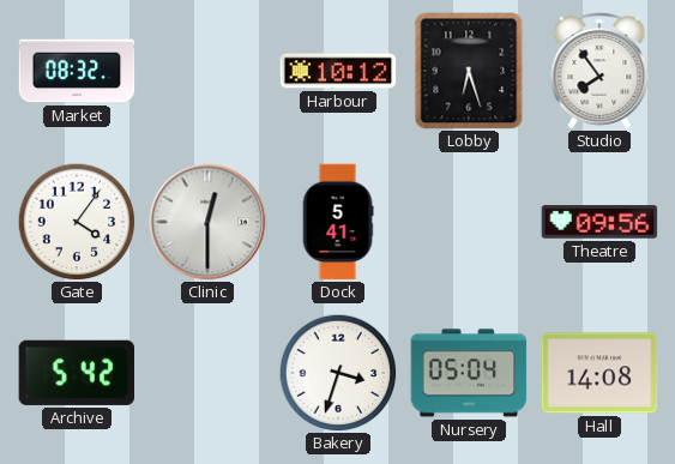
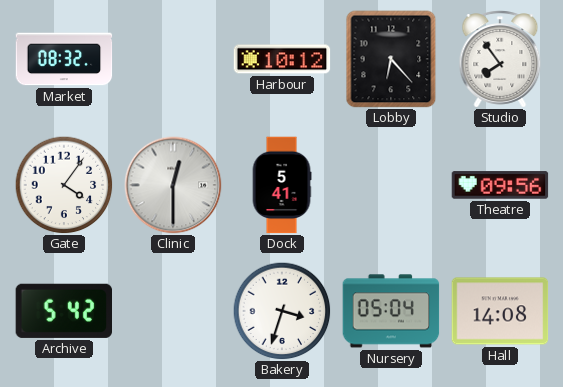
Lobby: 6:27 -> 6:23 (391, 59)
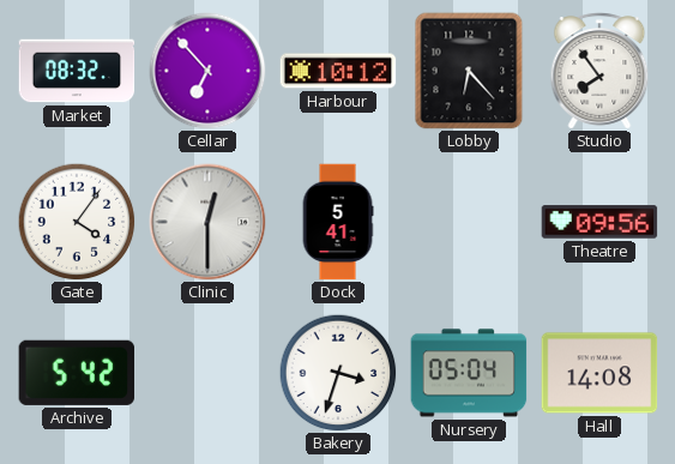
Cellar: none -> 6:53 (207, 71)
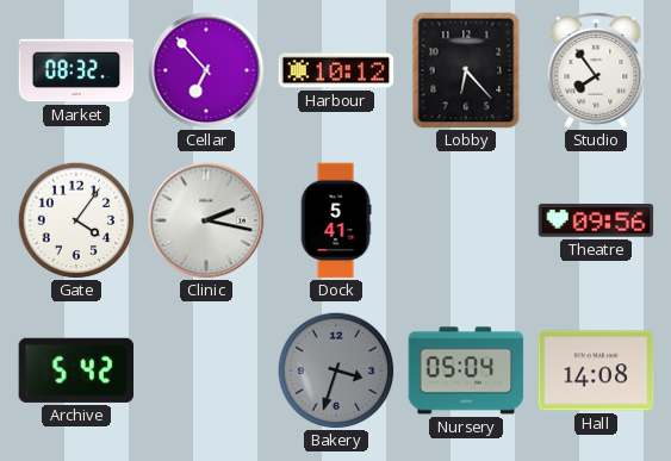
Clinic: 12:30 -> 2:17 (206, 220)
Bakery dial: white -> grey (336, 370)
